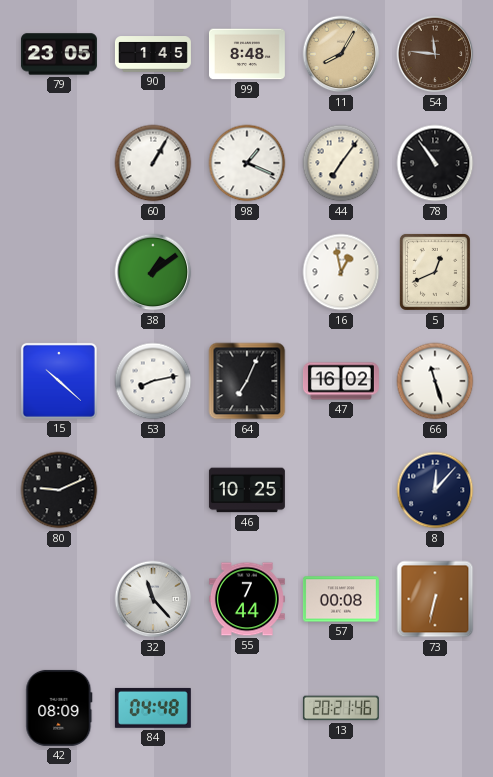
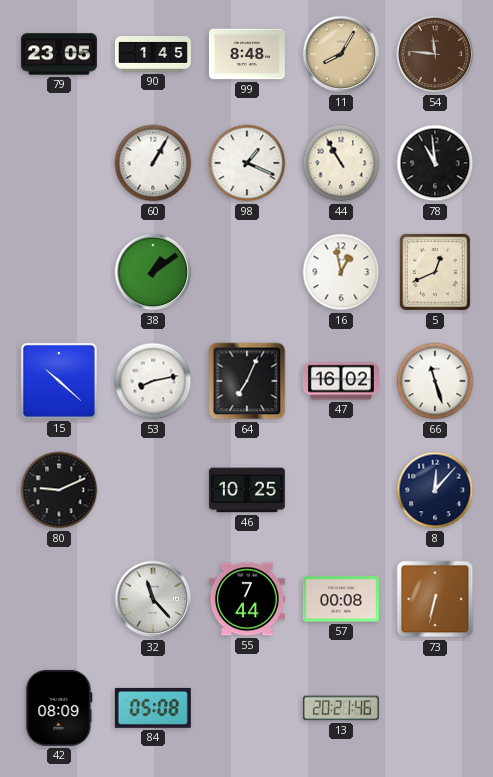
44: 7:06 -> 10:55 (341, 163)
78: 10:54 -> 10:59 (435, 163)
84: 04:48 -> 05:08 (153, 708)
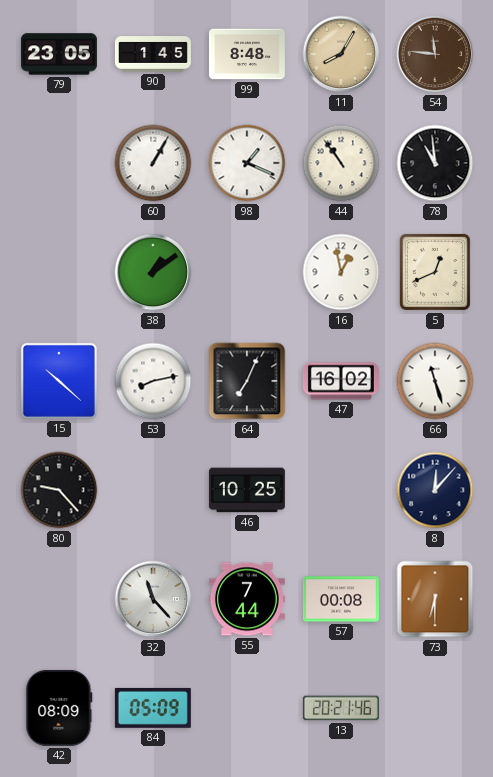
44: 10:55 -> 10:54 (341, 163)
80: 9:11 -> 9:23 (59, 490)
73: 6:32 -> 6:30 (435, 599)
84: 05:08 -> 05:09 (153, 708)
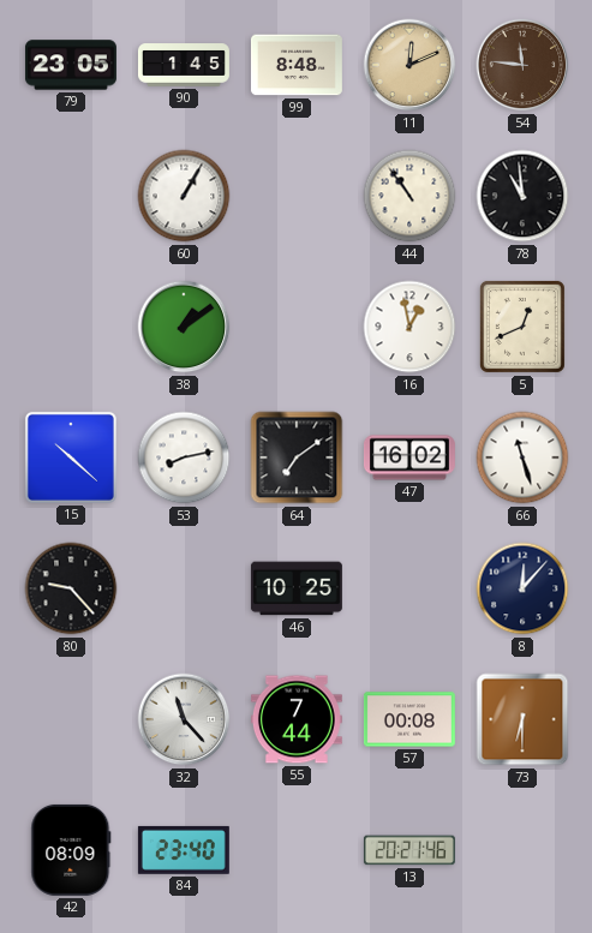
11: 8:05 -> 12:11 (409, 65)
98: 1:19 -> none (247, 163)
64: 7:04 -> 7:09 (297, 457)
84: 05:09 -> 23:40 (184, 850)
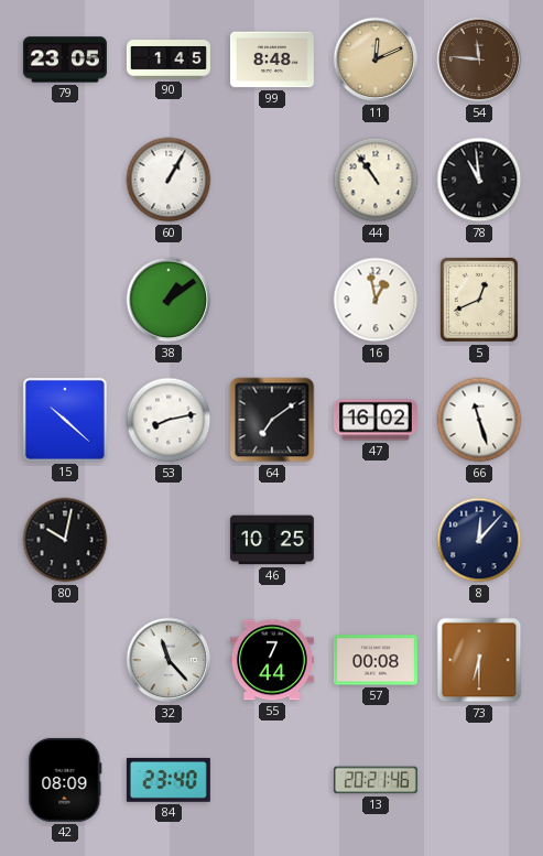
80: 9:23 -> 10:02 (65, 540)
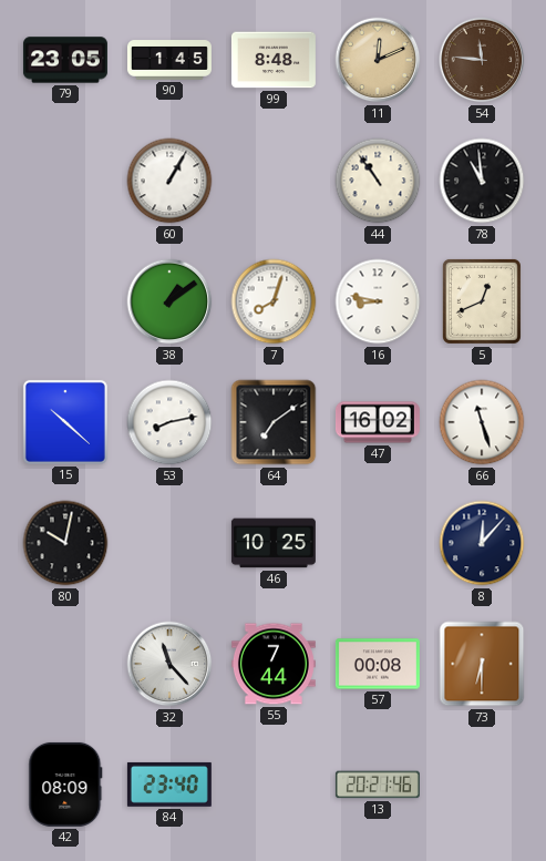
7: none -> 8:03 (274, 301)
16: 12:58 -> 8:47 (378, 301)
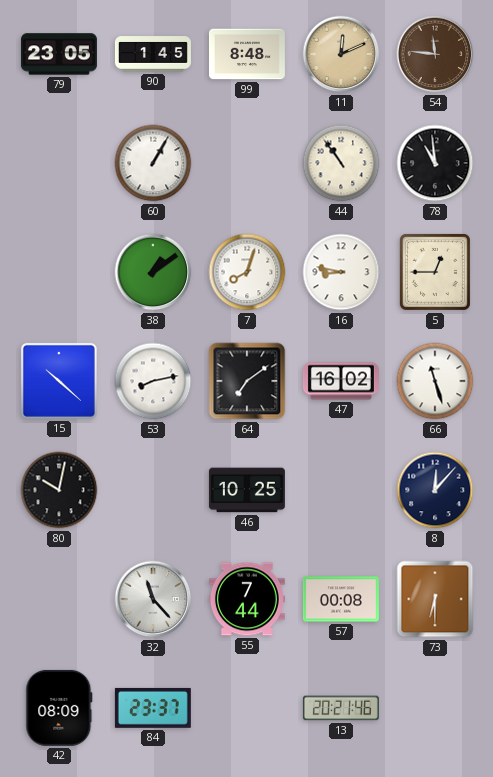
5: 12:41 -> 12:45 (435, 272)
84: 23:40 -> 23:37 (153, 708)
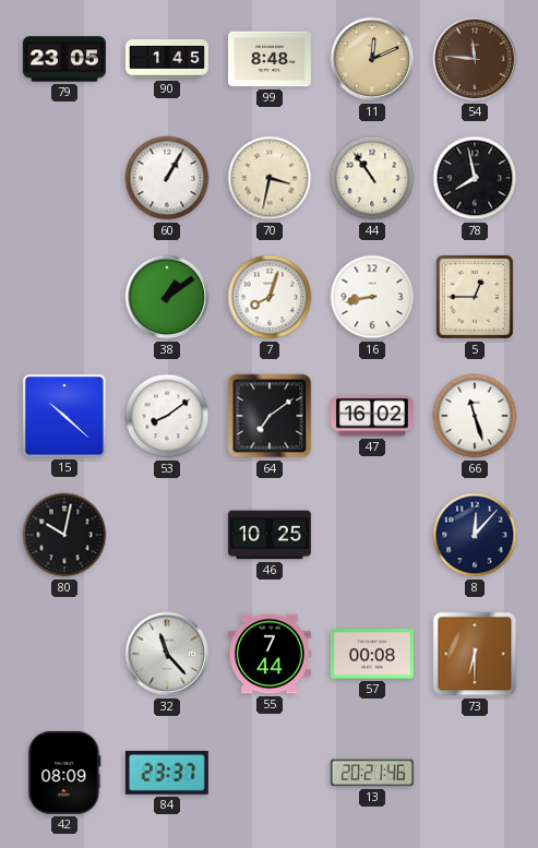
70: none -> 3:32 (270, 178)
78: 10:59 -> 7:58 (475, 178)
16: 8:47 -> 8:43 (372, 297)
53: 8:13 -> 8:09 (167, 416)
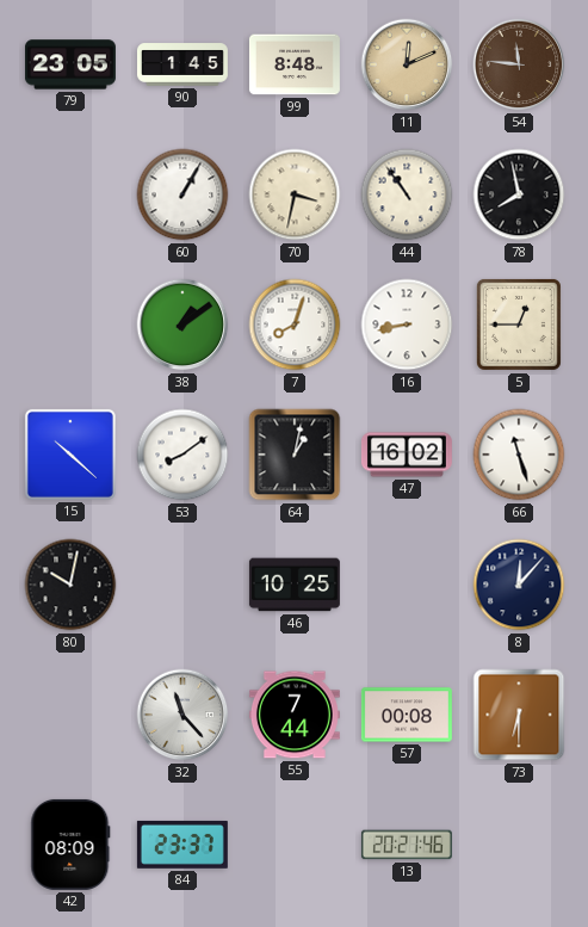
64: 7:09 -> 1:02 (295, 455)
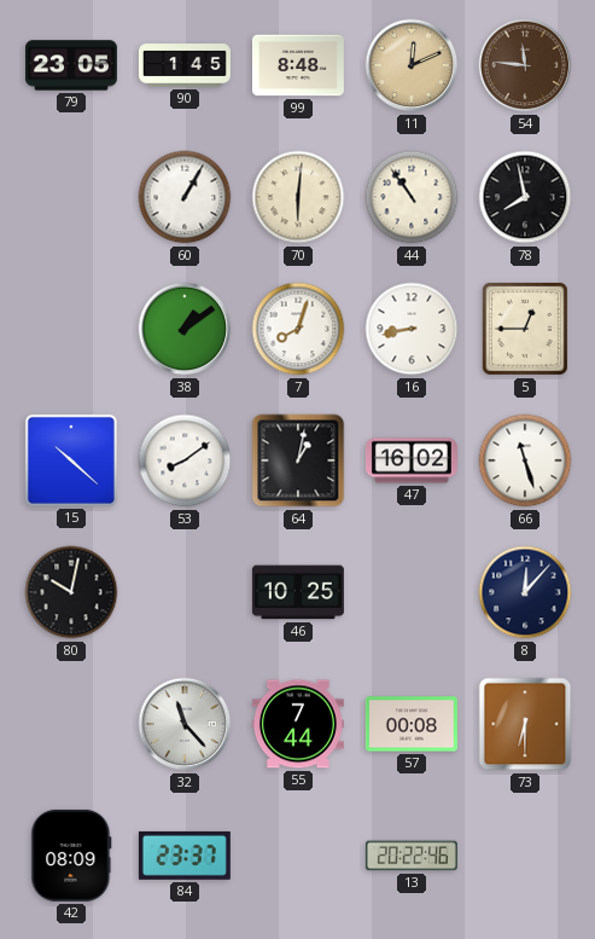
70: 3:32 -> 6:01 (298, 197)
13: 20:21 -> 20:22 (412, 856)
